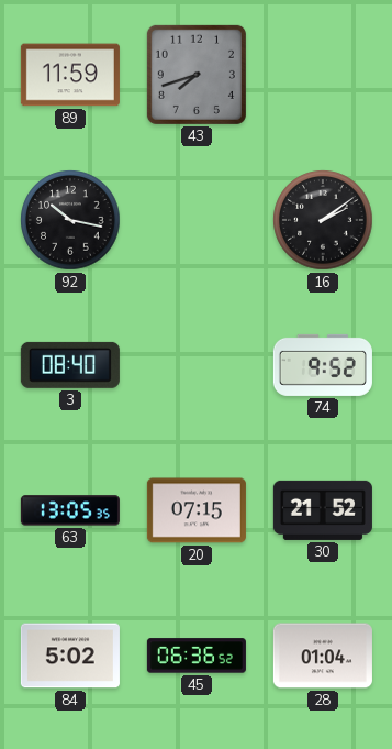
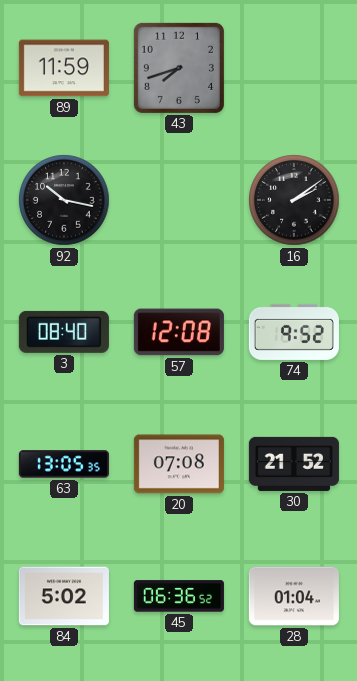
57: none -> 12:08 (179, 332)
20: 07:15 -> 07:08 (179, 464)
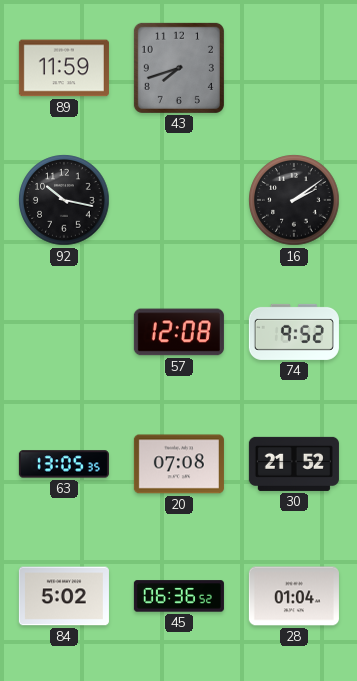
3: 08:40 -> none (64, 332)
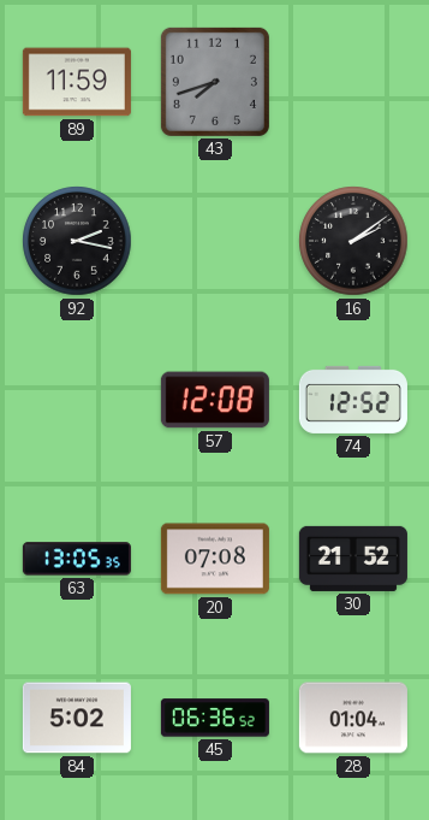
92: 10:17 -> 2:17 (77, 241)
74: 9:52 -> 12:52 (353, 400)
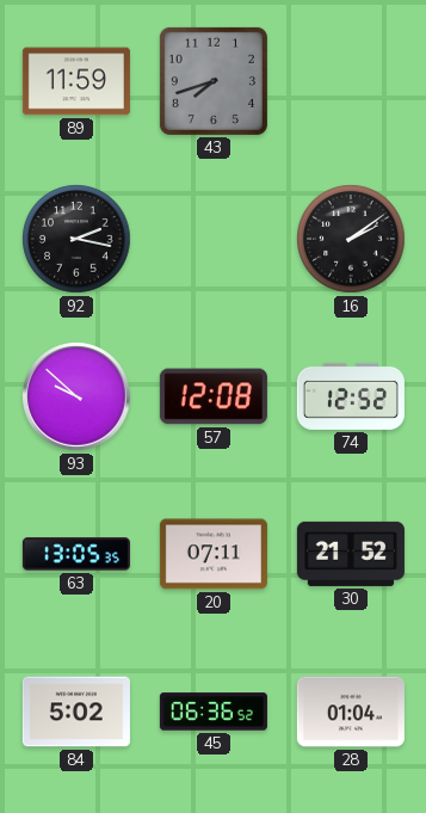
93: none -> 9:52 (76, 396)
20: 07:08 -> 07:11 (214, 554)
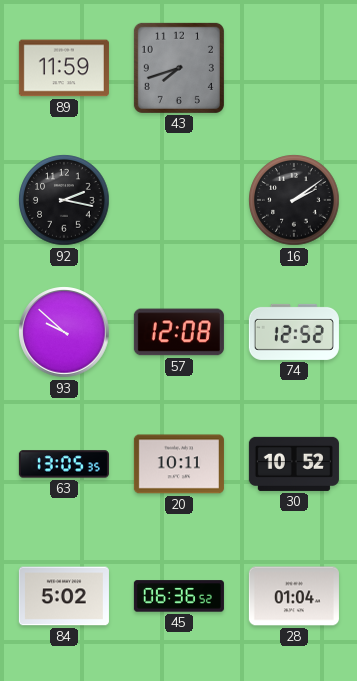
20: 07:11 -> 10:11 (179, 464)
30: 21:52 -> 10:52 (294, 464)
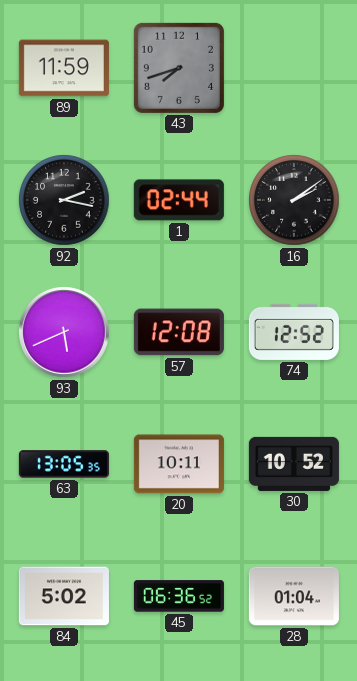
1: none -> 02:44 (179, 200)
93: 9:52 -> 5:41 (64, 332)
